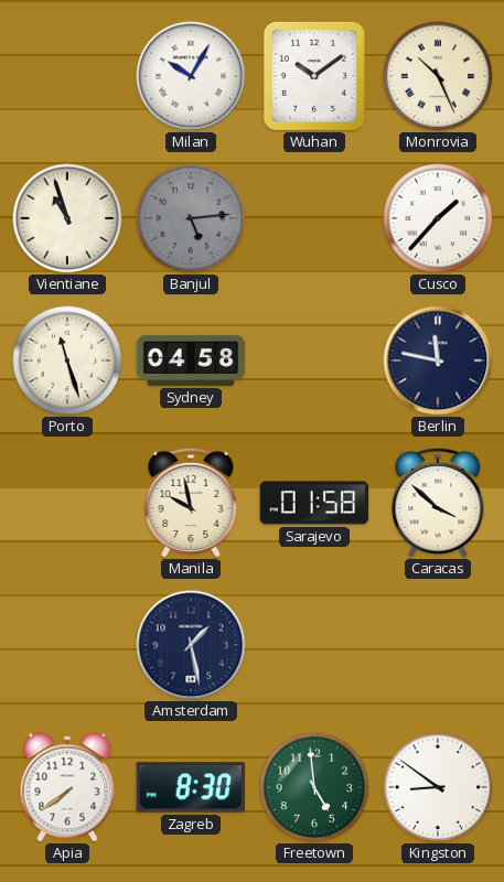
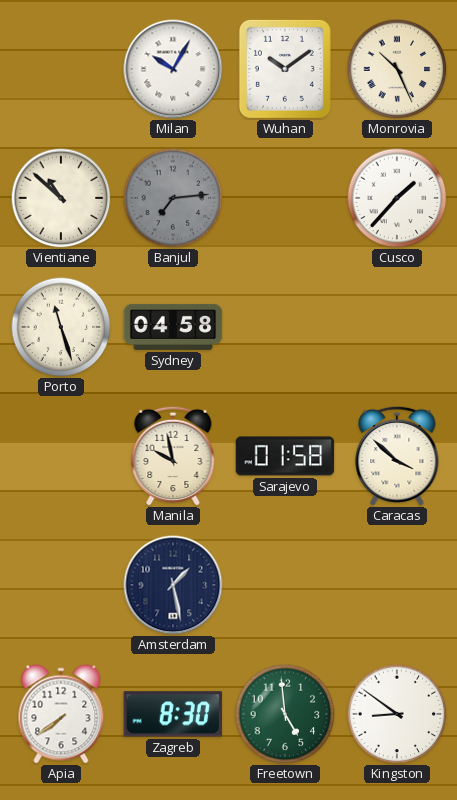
Vientiane: 10:57 -> 10:52 (61, 198)
Banjul: 5:14 -> 7:14 (173, 198)
Berlin: 11:47 -> none (438, 361)
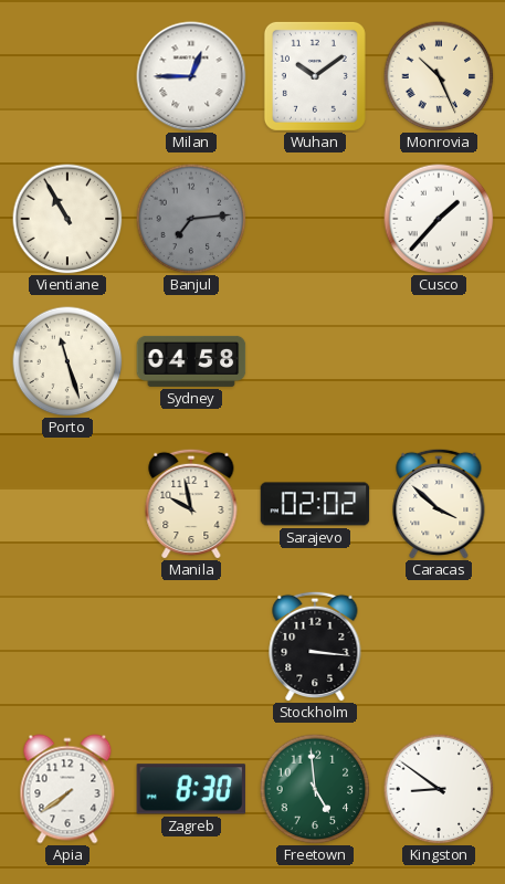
Milan: 10:05 -> 12:45 (191, 76)
Vientiane: 10:52 -> 10:55 (67, 219)
Sarajevo: 01:58 -> 02:02 (315, 504)
Amsterdam: 1:28 -> none (173, 585)
Stockholm: none -> 3:16 (315, 646)
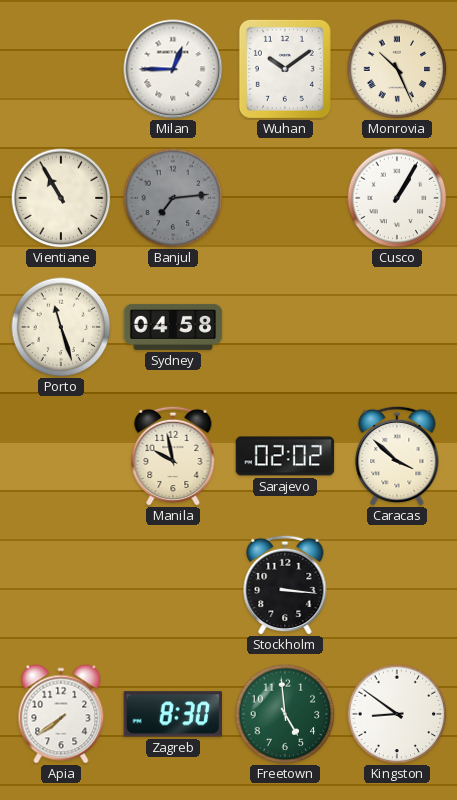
Cusco: 1:37 -> 1:05 (397, 198)
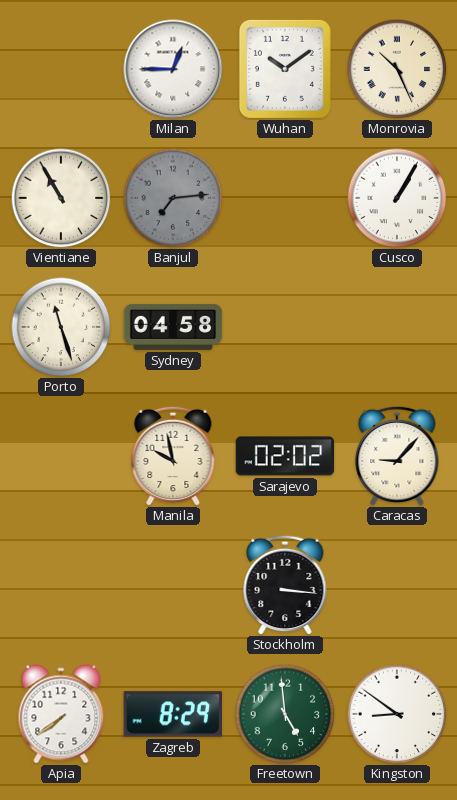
Caracas: 3:52 -> 9:07 (397, 456)
Zagreb: 8:30 -> 8:29 (173, 714)
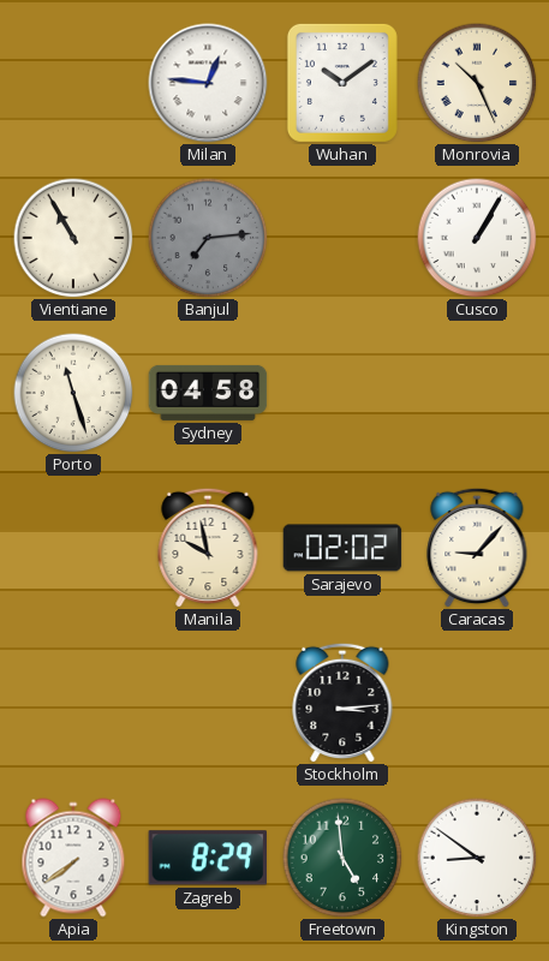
Milan: 12:45 -> 12:46 (208, 83)
Stockholm: 3:16 -> 3:14 (342, 703)
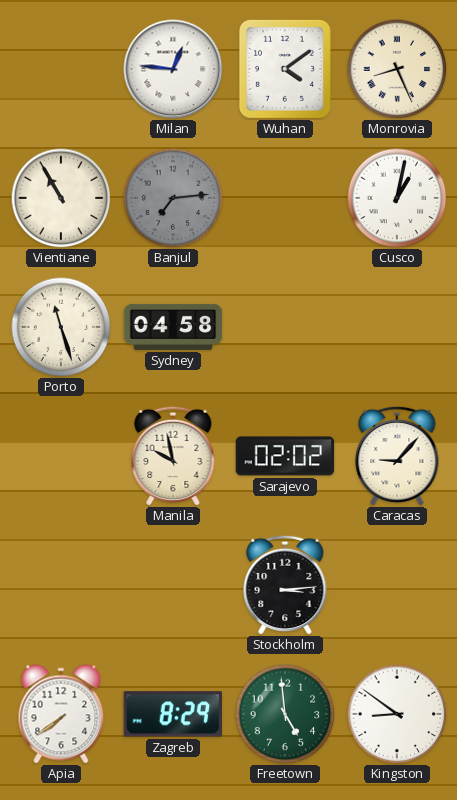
Wuhan: 10:09 -> 4:09 (285, 69)
Monrovia: 10:26 -> 8:26 (397, 69)
Cusco: 1:05 -> 1:02 (397, 198)
